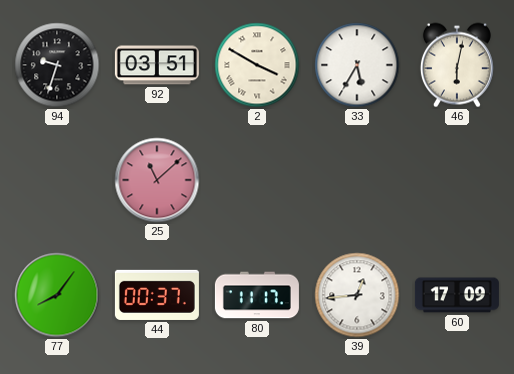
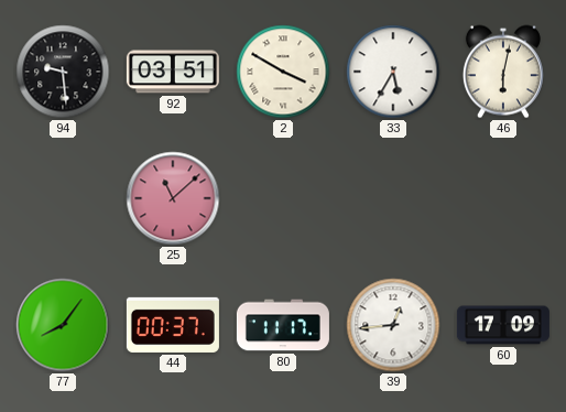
94: 9:33 -> 9:29 (63, 72)
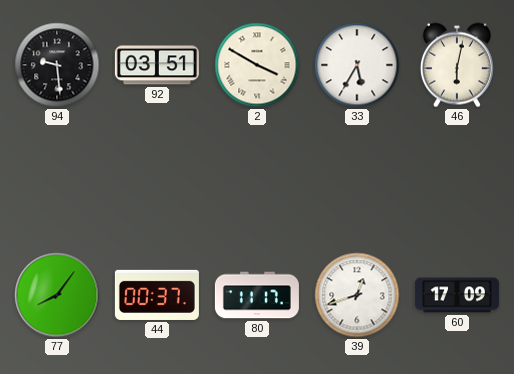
25: 11:08 -> none (173, 198)
39: 12:44 -> 12:42 (357, 295)
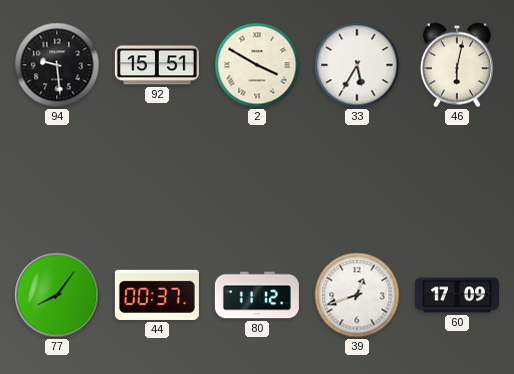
92: 03:51 -> 15:51 (157, 65)
80: 11:17 -> 11:12 (257, 295)
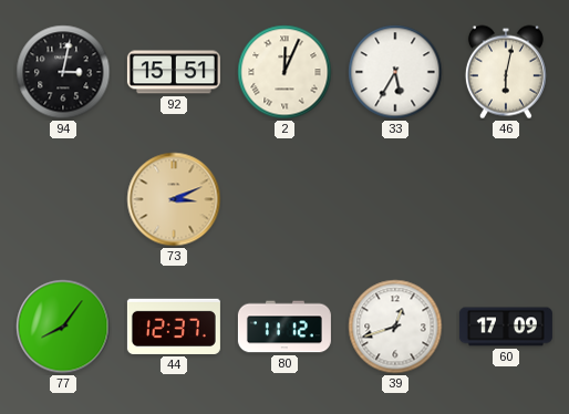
94: 9:29 -> 3:02 (63, 72)
2: 3:50 -> 12:04 (284, 72)
73: none -> 3:11 (174, 199)
44: 00:37 -> 12:37 (174, 327)
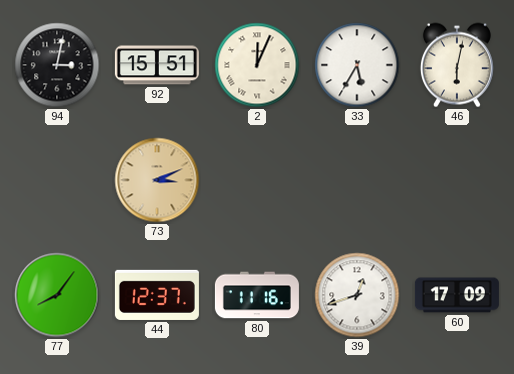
80: 11:12 -> 11:16 (257, 295)
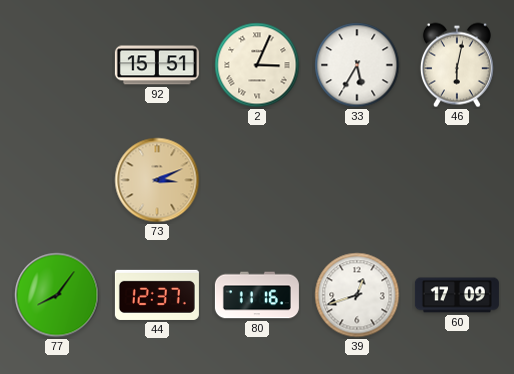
94: 3:02 -> none (57, 65)
2: 12:04 -> 3:04 (257, 65)
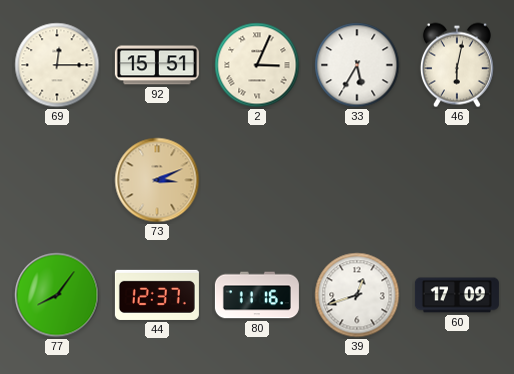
69: none -> 12:15 (57, 65)
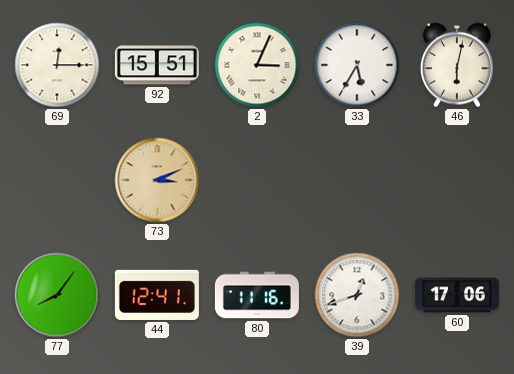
44: 12:37 -> 12:41 (157, 295)
60: 17:09 -> 17:06 (457, 295)
